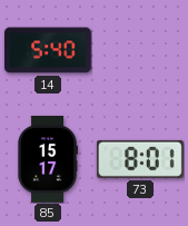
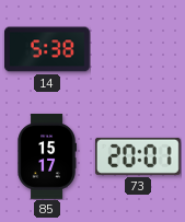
14: 5:40 -> 5:38 (47, 49)
73: 8:01 -> 20:01 (138, 156)
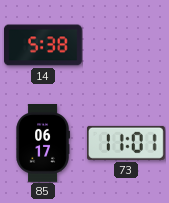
85: 15:17 -> 06:17 (43, 144)
73: 20:01 -> 11:01 (126, 143)
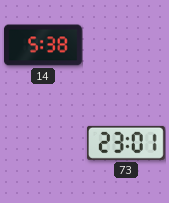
85: 06:17 -> none (43, 144)
73: 11:01 -> 23:01 (126, 143)
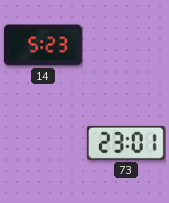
14: 5:38 -> 5:23 (43, 45)
